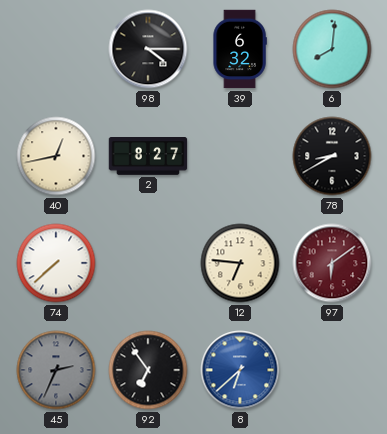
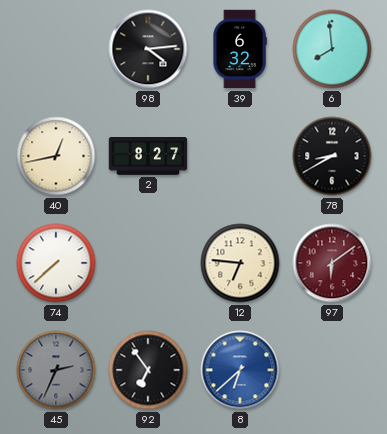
98: 4:15 -> 4:14 (148, 49)
6: 8:01 -> 7:59 (332, 49)
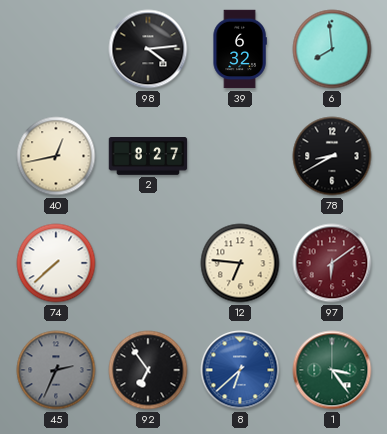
1: none -> 3:24 (332, 370)
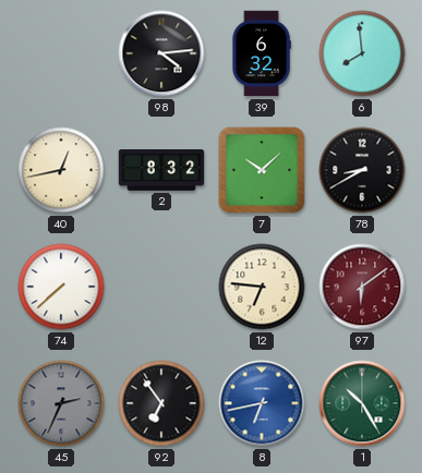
2: 8:27 -> 8:32 (161, 170)
7: none -> 10:08 (262, 170)
8: 6:38 -> 6:43 (262, 403)
1: 3:24 -> 10:25 (362, 403)
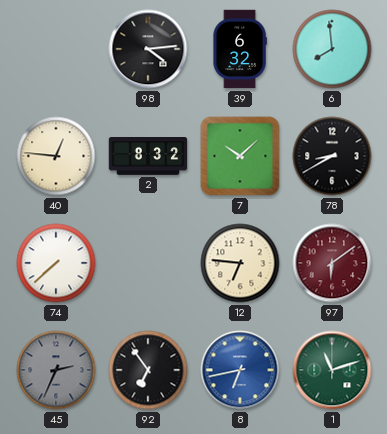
40: 12:43 -> 12:46 (56, 156)
1: 10:25 -> 11:12 (332, 370)
